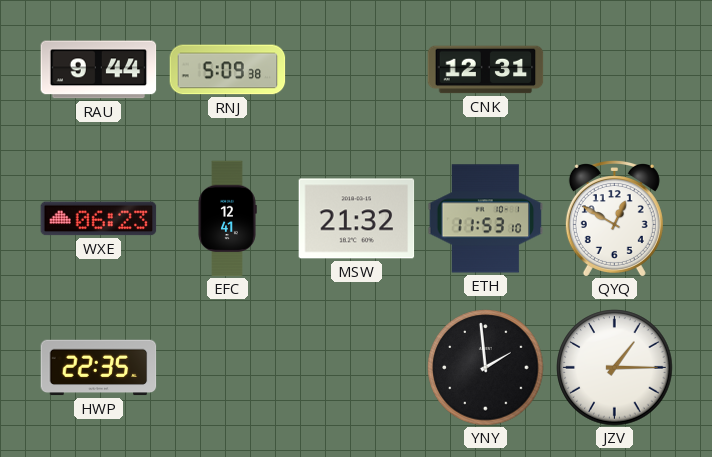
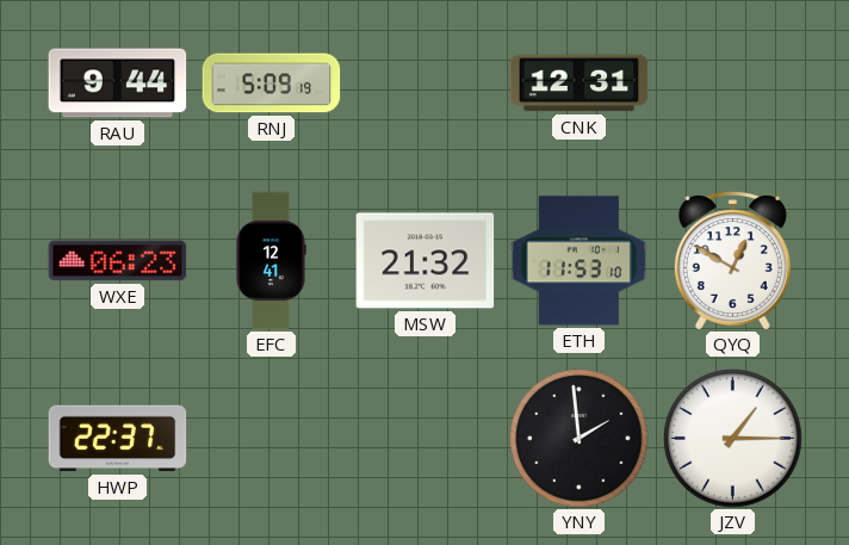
RNJ: 5:09:38 -> 5:09:19 (272, 83)
HWP: 22:35 -> 22:37 (118, 439)
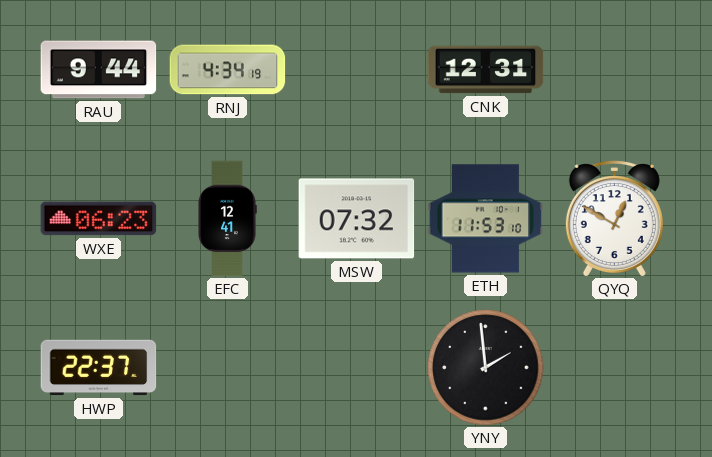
RNJ: 5:09 -> 4:34 (228, 70)
MSW: 21:32 -> 07:32 (357, 219)
JZV: 1:15 -> none (733, 439)
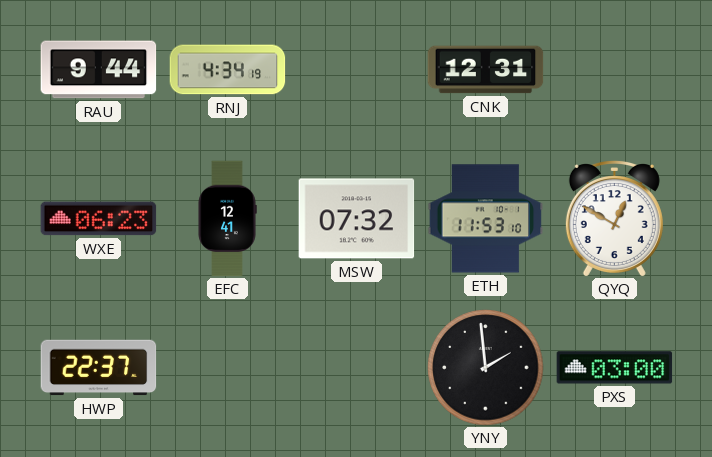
PXS: none -> 03:00 (615, 368)
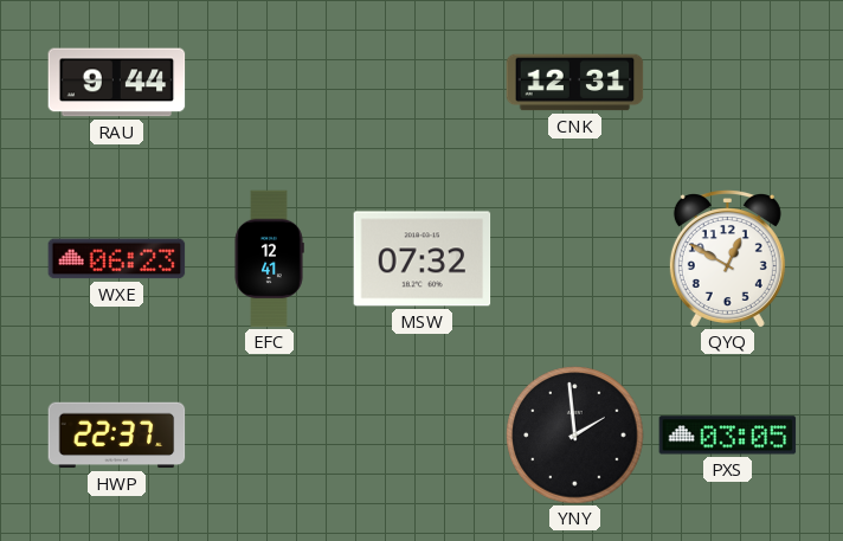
RNJ: 4:34 -> none (228, 70)
ETH: 11:53 -> none (486, 219)
PXS: 03:00 -> 03:05 (728, 436)
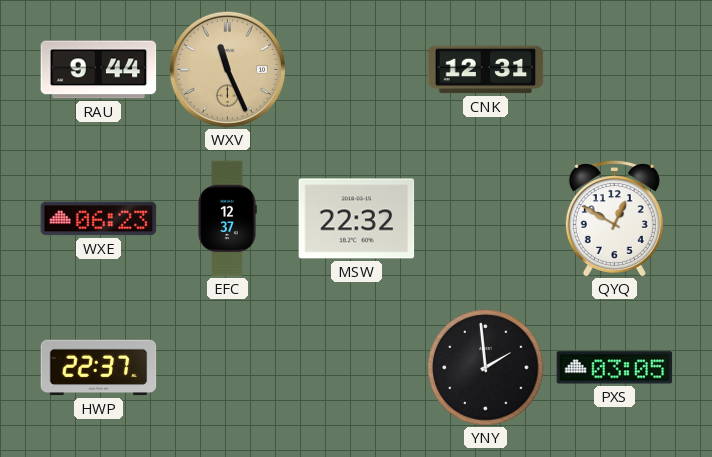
WXV: none -> 11:26 (227, 69)
EFC: 12:41 -> 12:37 (227, 219)
MSW: 07:32 -> 22:32 (357, 219)
